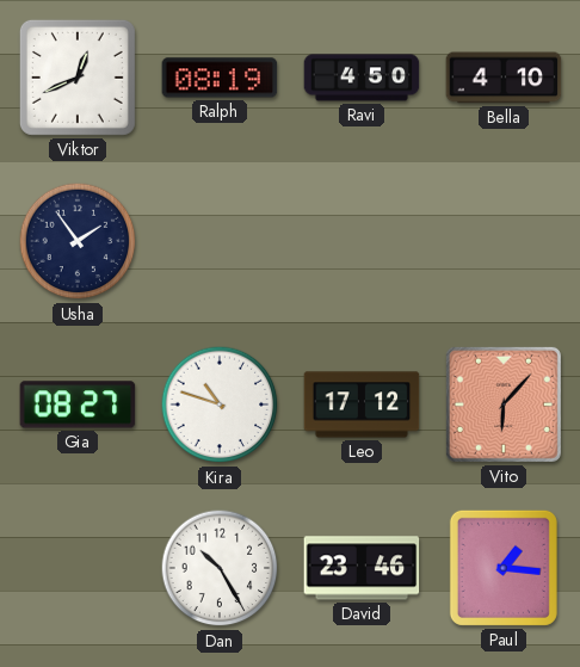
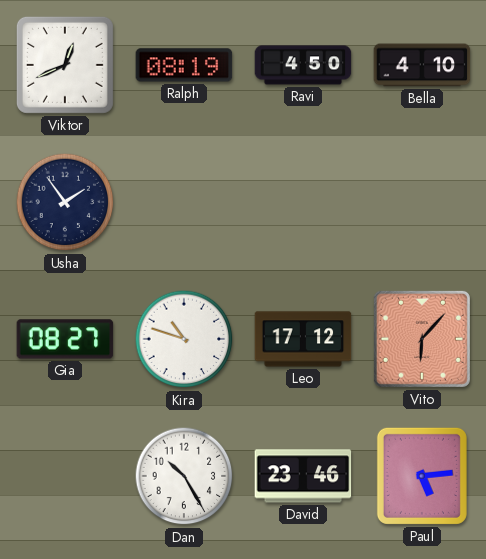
Paul: 1:16 -> 5:14 (422, 476)
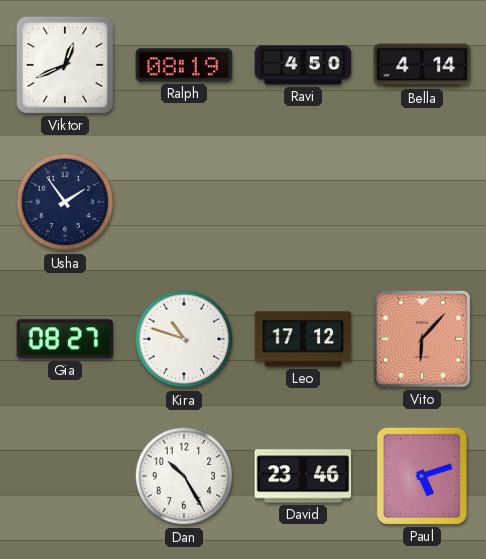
Bella: 4:10 -> 4:14 (422, 65)
Paul: 5:14 -> 5:12 (422, 476)
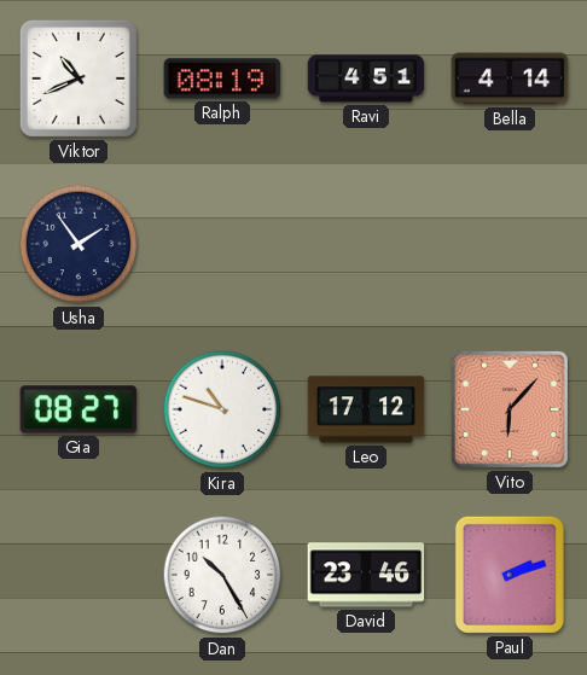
Viktor: 12:41 -> 10:41 (79, 78)
Ravi: 4:50 -> 4:51 (366, 78)
Paul: 5:12 -> 2:12 (510, 575)
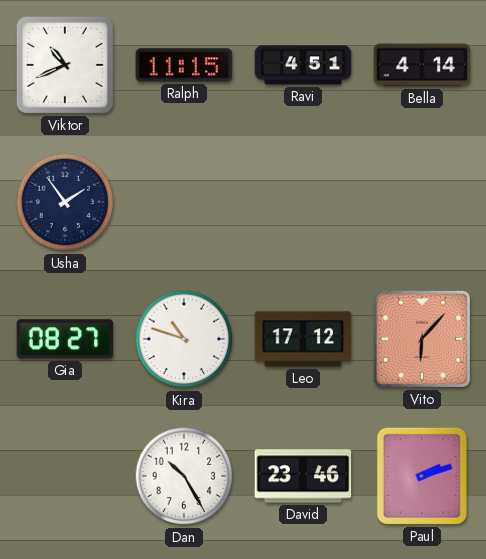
Ralph: 08:19 -> 11:15 (184, 65)
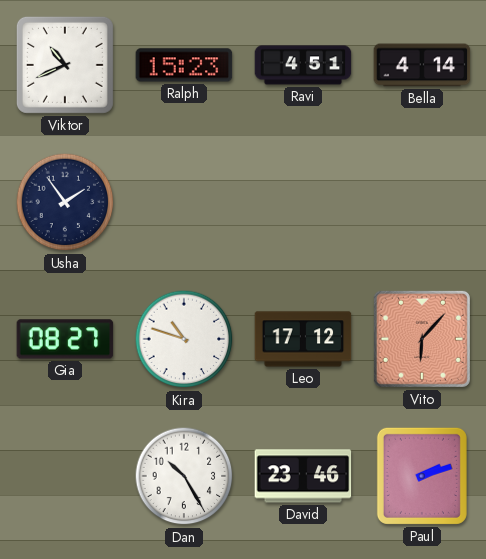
Ralph: 11:15 -> 15:23 (184, 65)
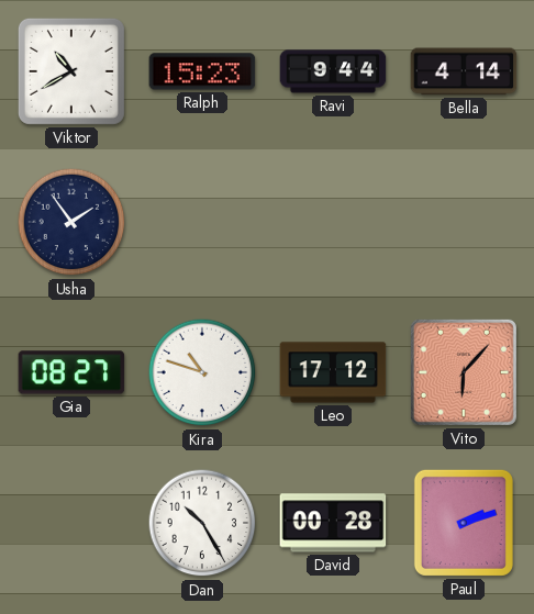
Viktor: 10:41 -> 10:40 (71, 71)
Ravi: 4:51 -> 9:44 (333, 71)
David: 23:46 -> 00:28 (333, 523)
